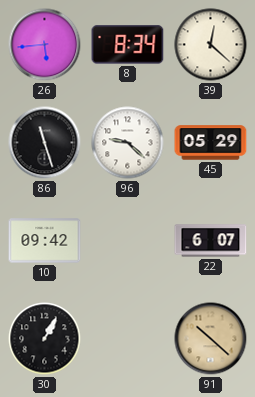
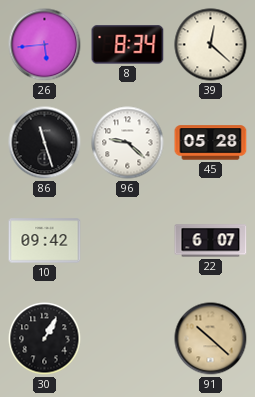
45: 05:29 -> 05:28 (211, 143)
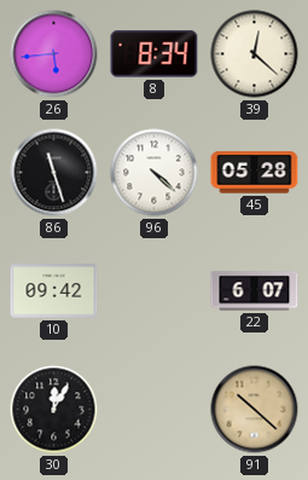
96: 9:22 -> 4:22 (155, 173)
30: 1:05 -> 12:05 (54, 410)
